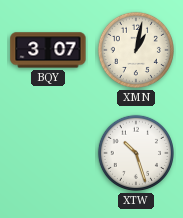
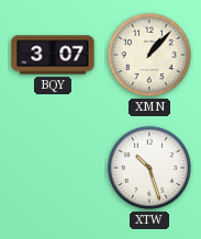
XMN: 1:02 -> 1:07 (149, 55)
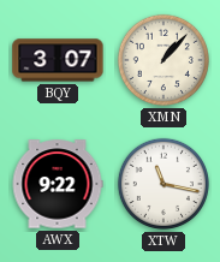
AWX: none -> 9:22 (58, 184)
XTW: 10:27 -> 11:17 (163, 184)
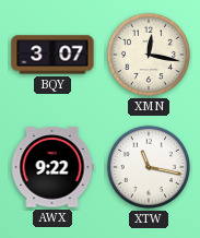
XMN: 1:07 -> 12:17 (149, 55)
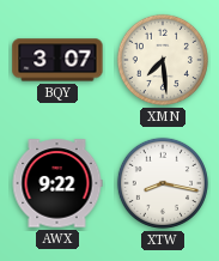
XMN: 12:17 -> 7:29 (163, 60)
XTW: 11:17 -> 8:17 (163, 183)
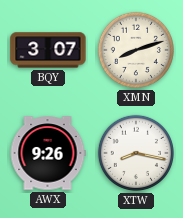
XMN: 7:29 -> 8:12 (136, 50)
AWX: 9:22 -> 9:26 (48, 153)
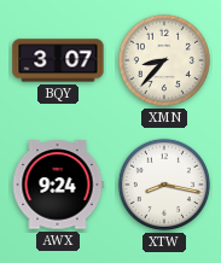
XMN: 8:12 -> 8:37 (164, 60)
AWX: 9:26 -> 9:24 (58, 185)
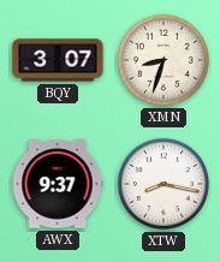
XMN: 8:37 -> 8:33 (163, 60)
AWX: 9:24 -> 9:37 (58, 184)
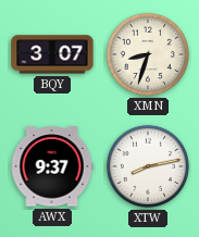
XTW: 8:17 -> 8:13 (148, 166)
